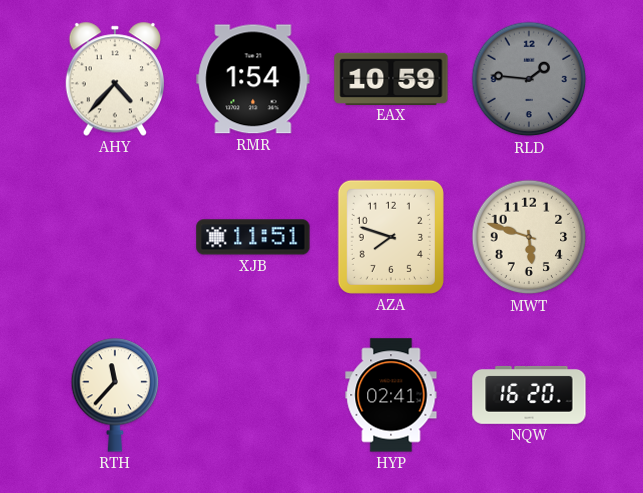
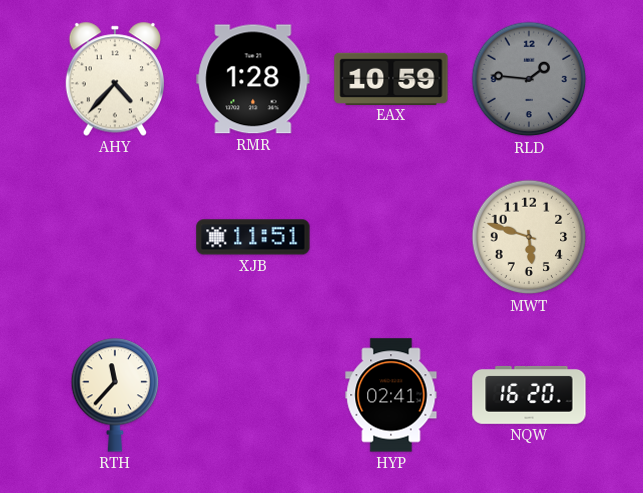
RMR: 1:54 -> 1:28 (253, 79)
AZA: 7:48 -> none (391, 237)
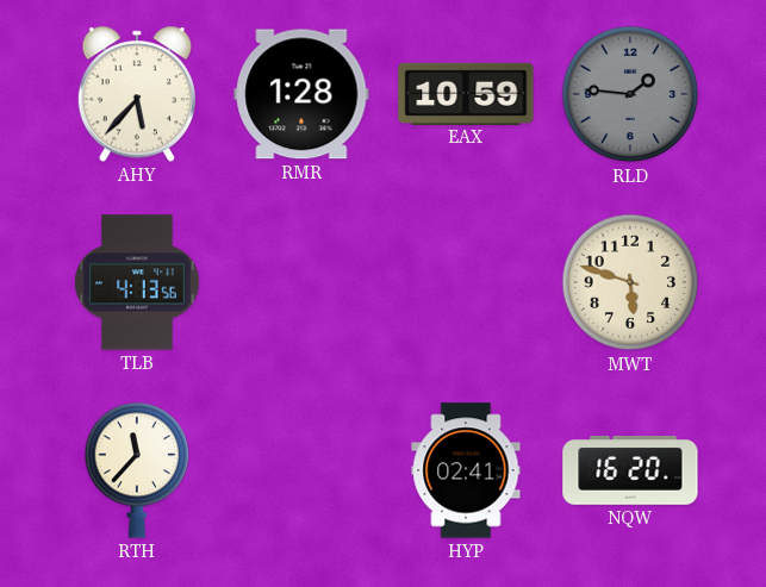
AHY: 4:37 -> 5:37 (136, 94)
TLB: none -> 4:13 (137, 282)
XJB: 11:51 -> none (253, 237)
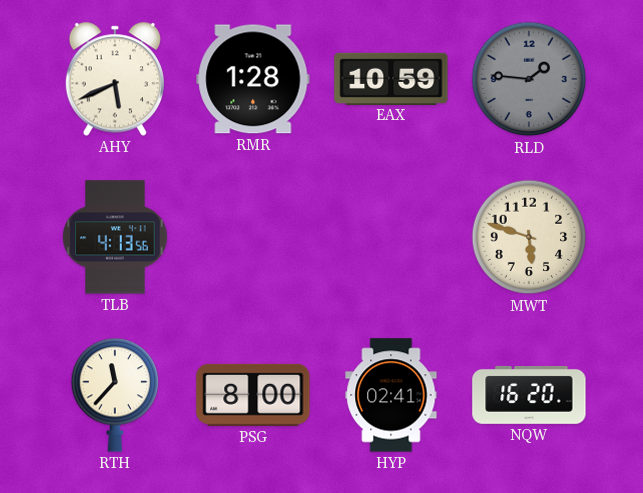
AHY: 5:37 -> 5:41 (114, 79)
PSG: none -> 8:00 (253, 395)
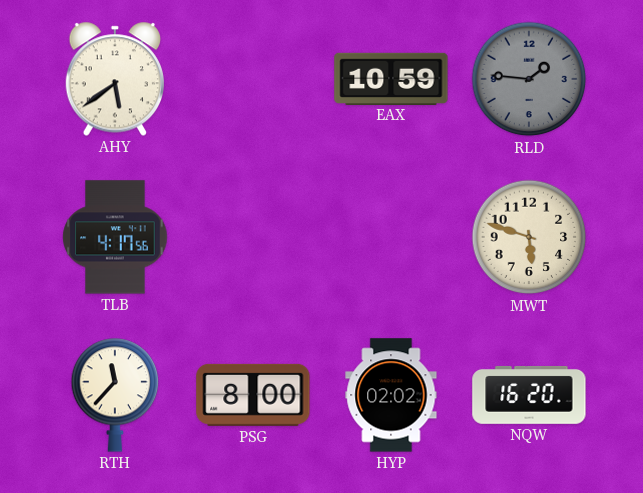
AHY: 5:41 -> 5:39 (114, 79)
RMR: 1:28 -> none (253, 79)
TLB: 4:13 -> 4:17 (115, 237)
HYP: 02:41 -> 02:02 (391, 395)
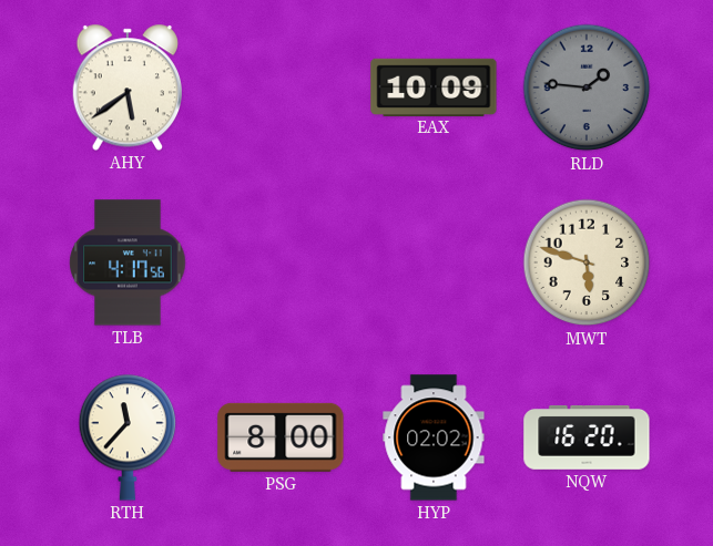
EAX: 10:59 -> 10:09 (434, 86)
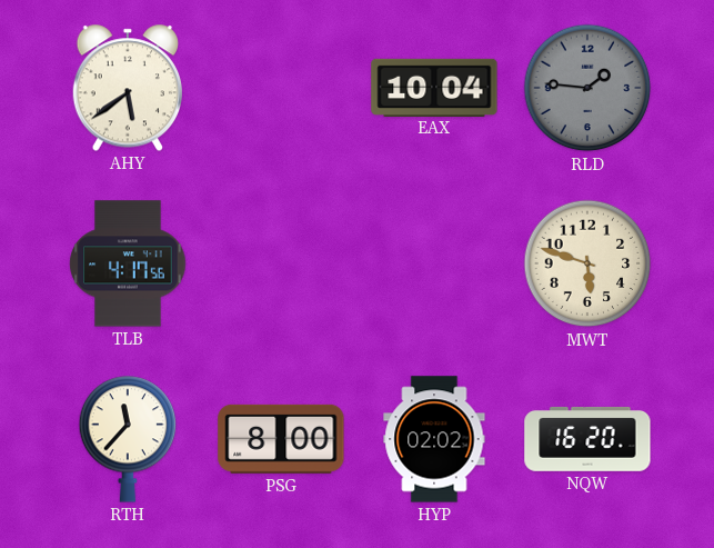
EAX: 10:09 -> 10:04 (434, 87)
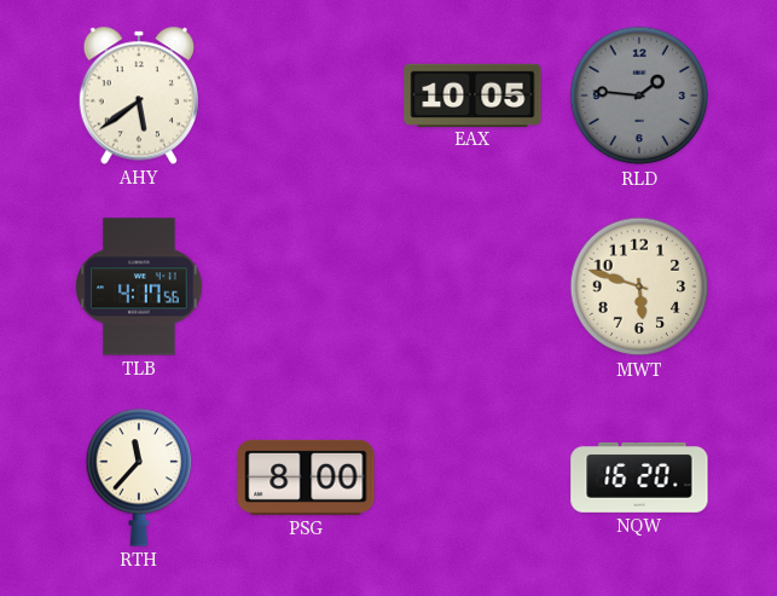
EAX: 10:04 -> 10:05 (472, 94)
HYP: 02:02 -> none (434, 439)
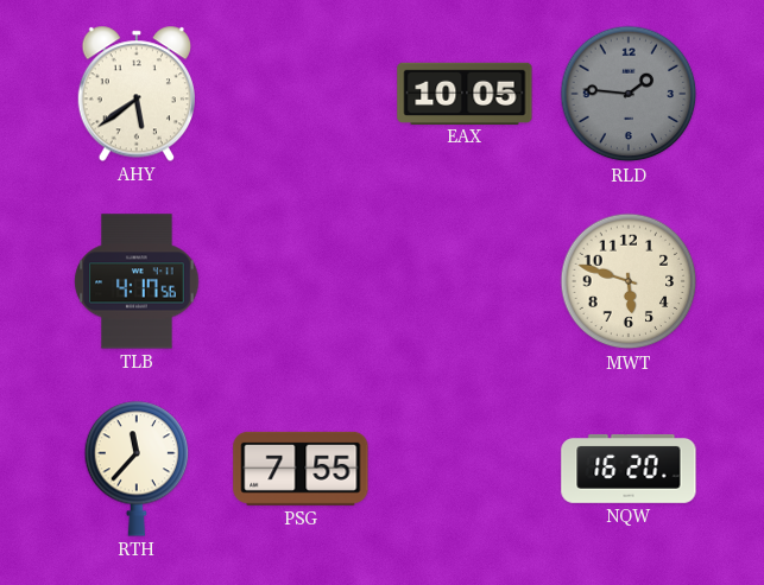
PSG: 8:00 -> 7:55 (301, 469)
